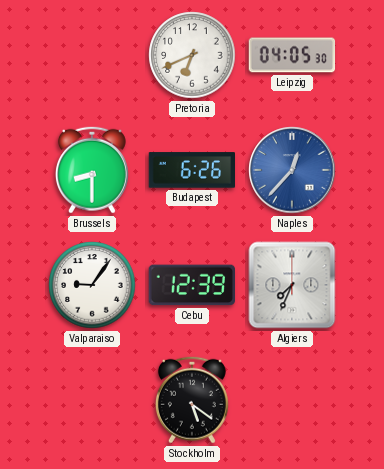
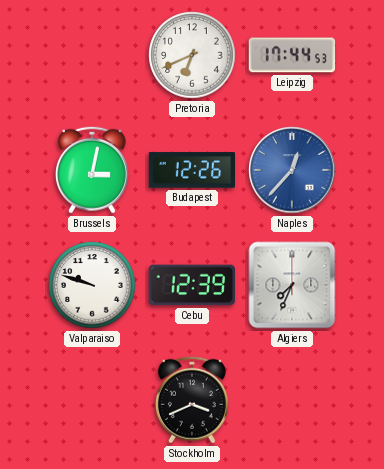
Leipzig: 04:05 -> 17:44 (292, 55)
Brussels: 8:30 -> 3:02 (92, 170)
Budapest: 6:26 -> 12:26 (192, 170)
Valparaiso: 9:06 -> 9:48 (92, 285)
Stockholm: 5:21 -> 3:41 (192, 400)
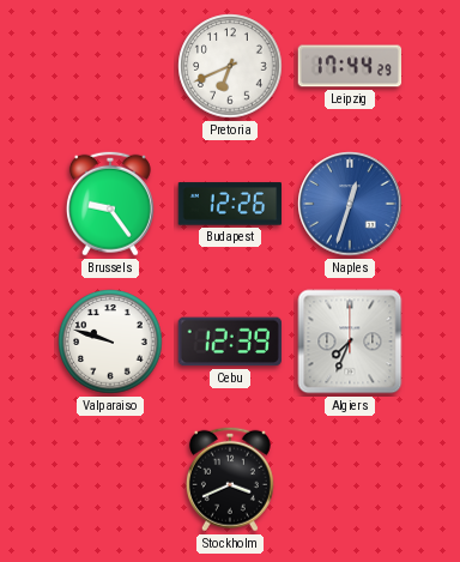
Leipzig: 17:44:53 -> 17:44:29 (350, 66)
Brussels: 3:02 -> 9:24 (110, 204)
Naples: 12:37 -> 12:33 (350, 204)
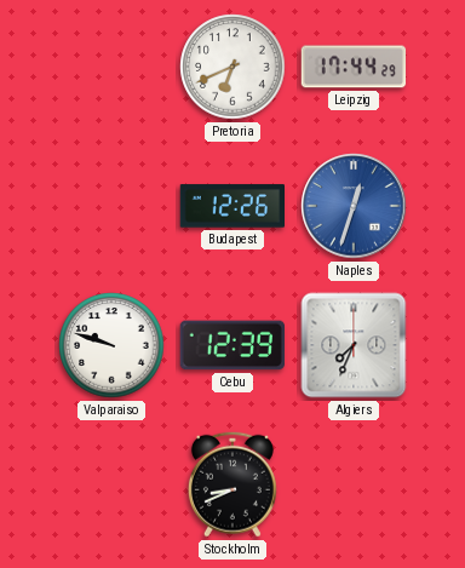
Brussels: 9:24 -> none (110, 204)
Stockholm: 3:41 -> 8:41 (232, 484)
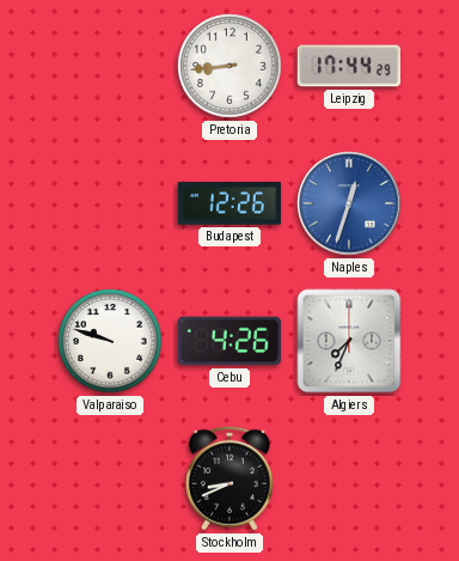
Pretoria: 6:41 -> 8:44 (229, 66)
Cebu: 12:39 -> 4:26 (228, 341)
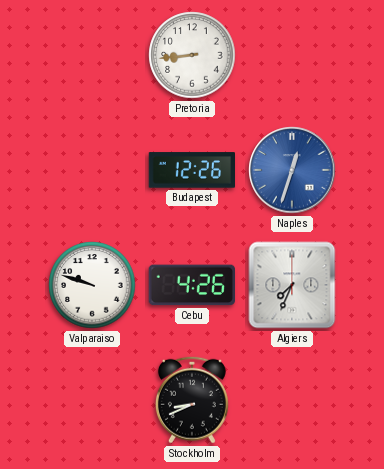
Leipzig: 17:44 -> none (349, 66)
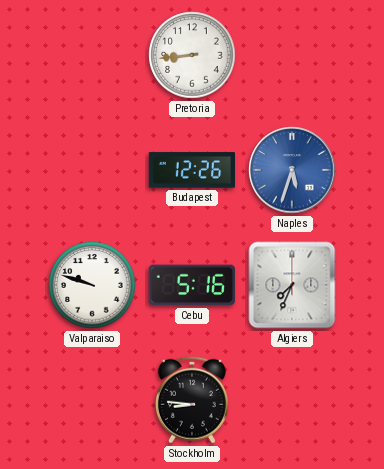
Naples: 12:33 -> 5:33 (292, 170)
Cebu: 4:26 -> 5:16 (191, 285)
Stockholm: 8:41 -> 8:46 (192, 400)
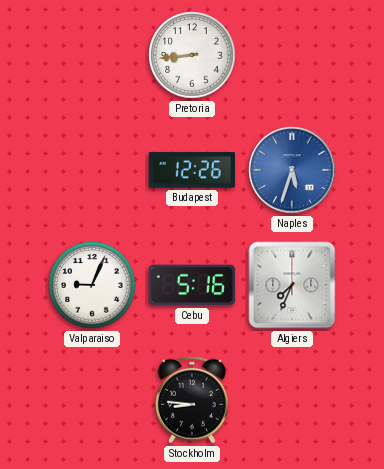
Valparaiso: 9:48 -> 9:04 (92, 285)
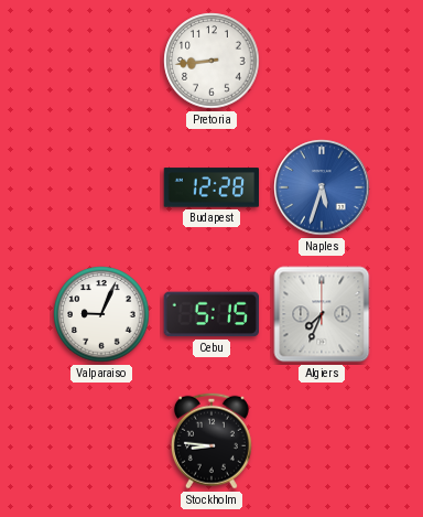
Budapest: 12:26 -> 12:28 (211, 187)
Cebu: 5:16 -> 5:15 (210, 314)
